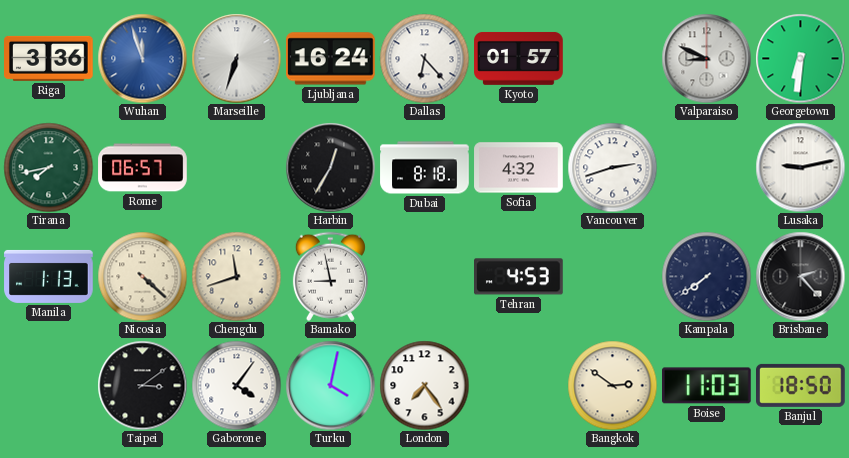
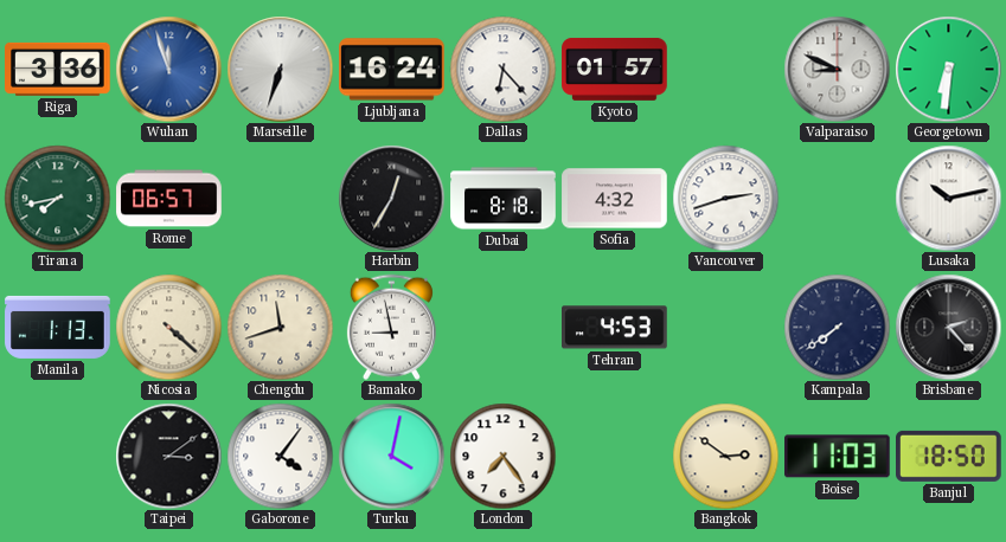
Lusaka: 9:13 -> 10:13 (948, 198)
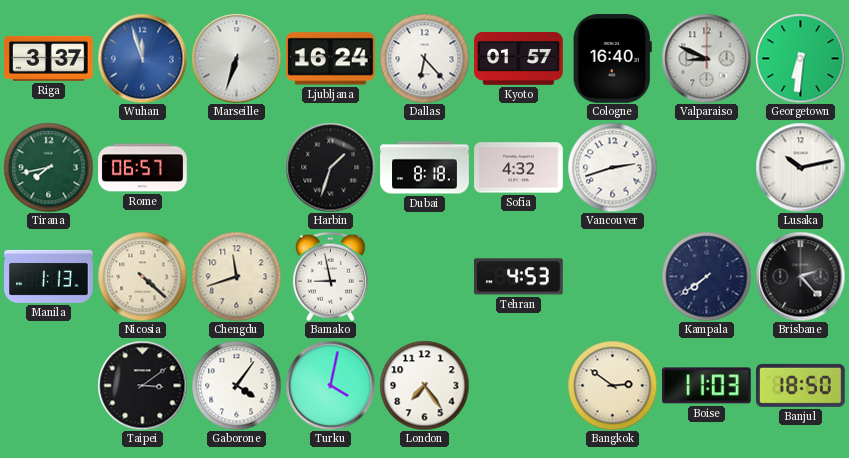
Riga: 3:36 -> 3:37 (49, 58)
Cologne: none -> 16:40 (612, 59)
Harbin: 12:35 -> 1:33 (330, 167)
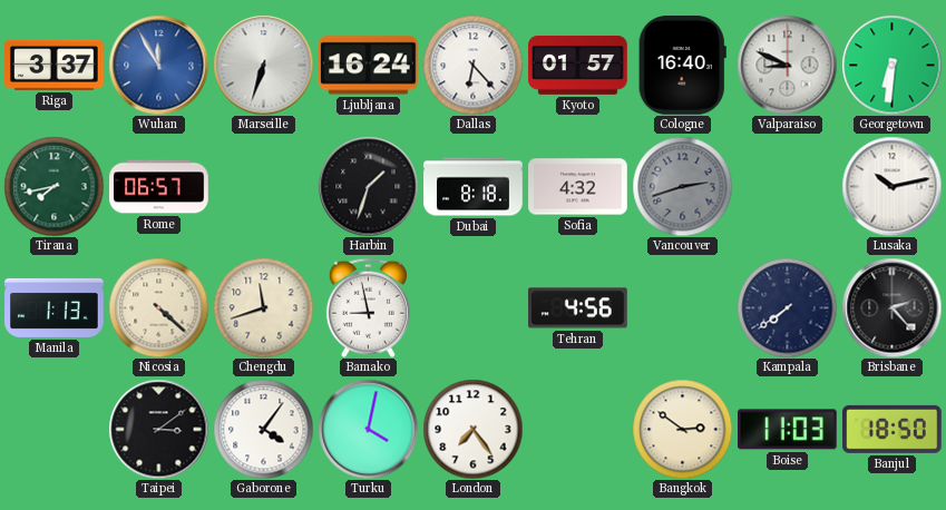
Wuhan: 11:57 -> 11:55 (158, 65)
Vancouver dial: white -> grey (682, 186)
Tehran: 4:53 -> 4:56 (578, 308)
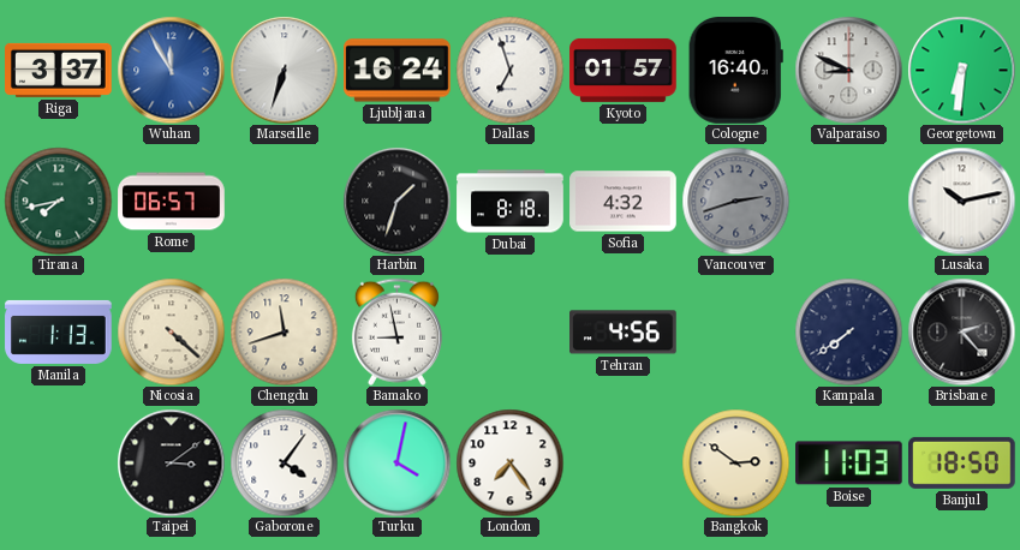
Dallas: 6:23 -> 6:57 (509, 70)
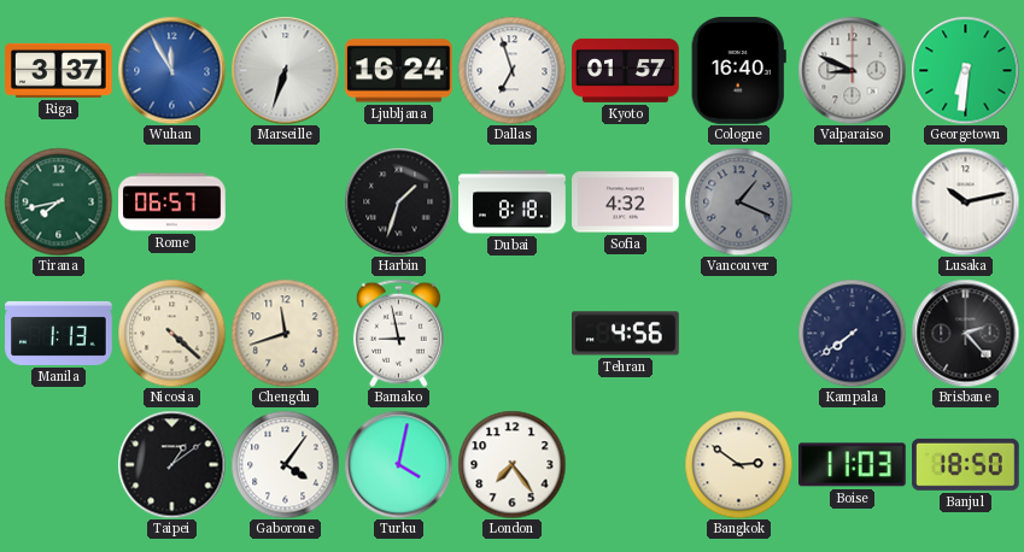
Vancouver: 2:42 -> 1:19 (738, 201)
Taipei: 3:09 -> 1:09 (171, 464)
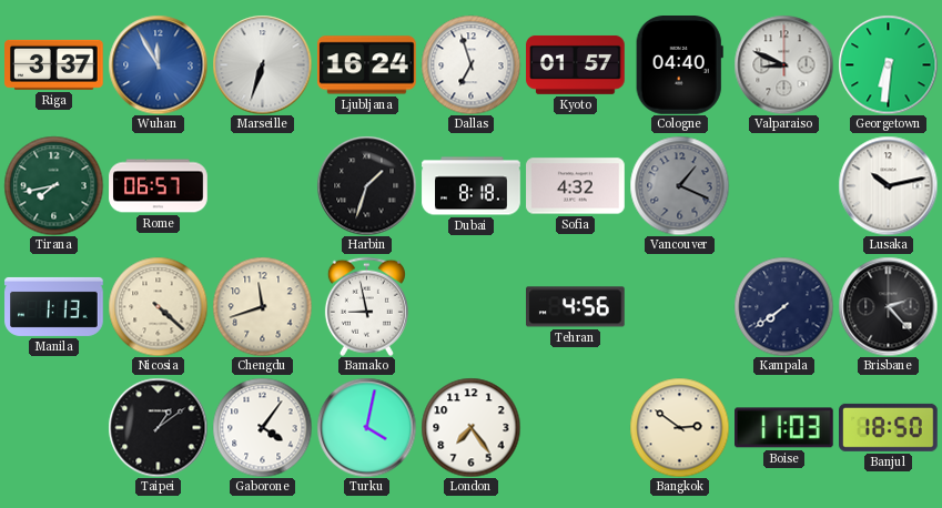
Cologne: 16:40 -> 04:40 (679, 65)
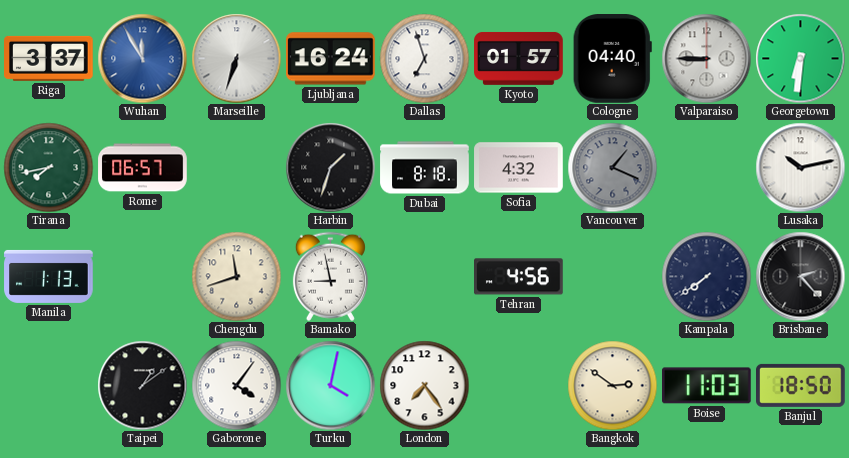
Valparaiso: 8:49 -> 8:45 (706, 58)
Nicosia: 4:22 -> none (158, 306)
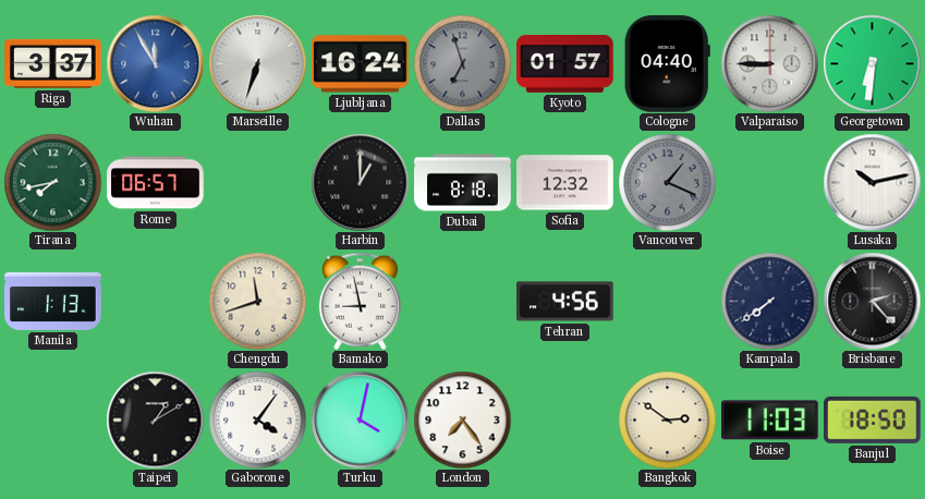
Dallas dial: white -> grey (462, 63)
Harbin: 1:33 -> 1:00 (360, 182)
Sofia: 4:32 -> 12:32 (565, 183)
Taipei: 1:09 -> 1:10 (155, 419)
